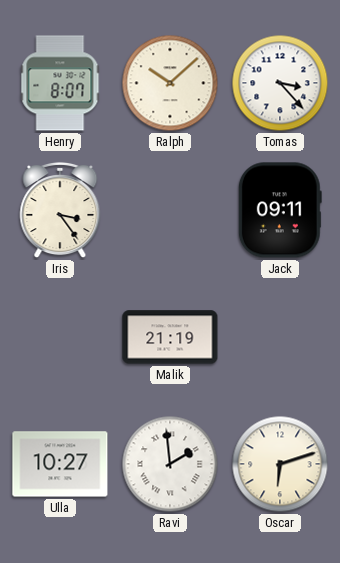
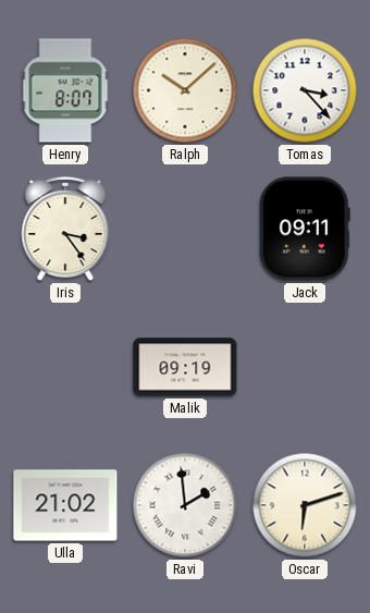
Malik: 21:19 -> 09:19 (185, 367)
Ulla: 10:27 -> 21:02 (65, 505)
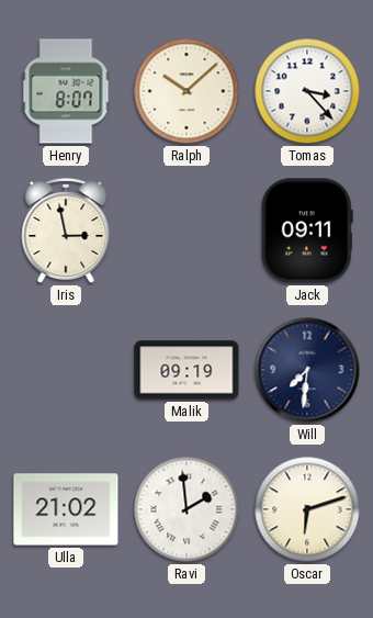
Iris: 3:24 -> 2:58 (66, 231)
Will: none -> 7:31 (307, 370)
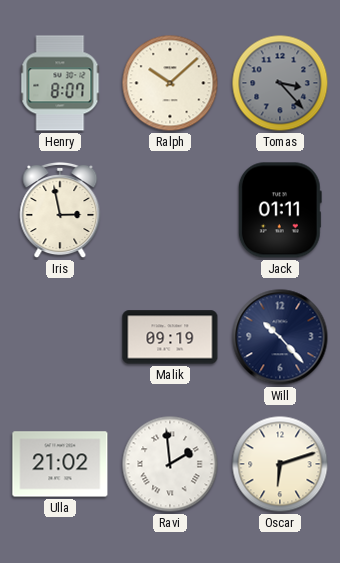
Tomas dial: white -> grey (280, 83)
Jack: 09:11 -> 01:11 (280, 210)
Will: 7:31 -> 10:23 (280, 337)
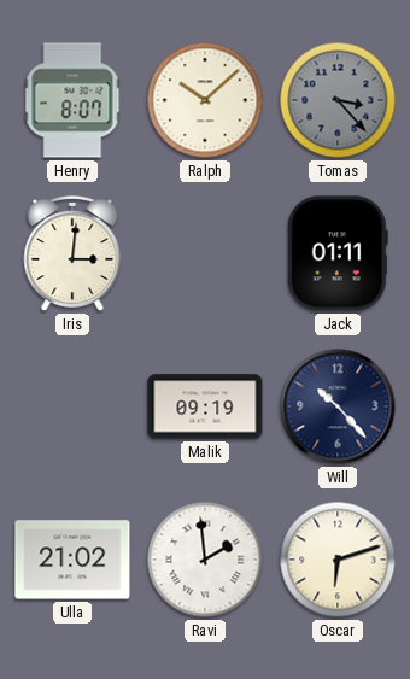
Iris: 2:58 -> 3:01 (72, 253)
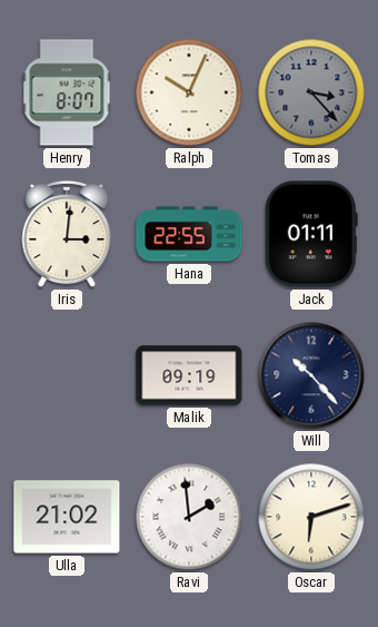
Ralph: 10:08 -> 10:04 (189, 92)
Hana: none -> 22:55 (189, 234)
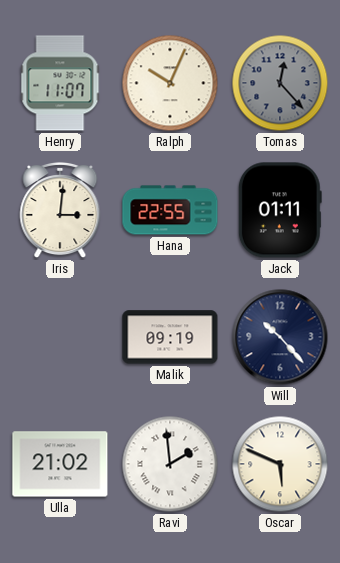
Henry: 8:07 -> 11:07 (60, 83)
Tomas: 3:23 -> 12:23 (280, 83)
Oscar: 6:12 -> 5:49 (280, 464)
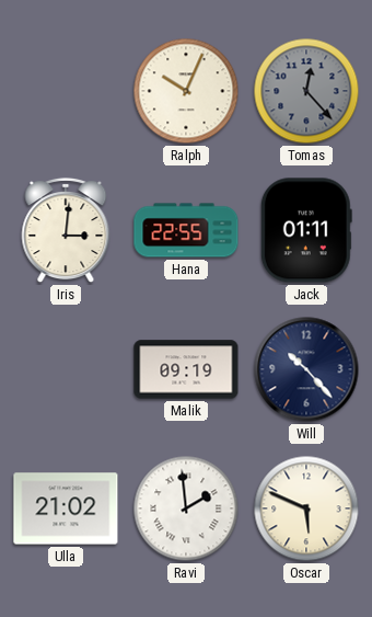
Henry: 11:07 -> none (60, 83)
